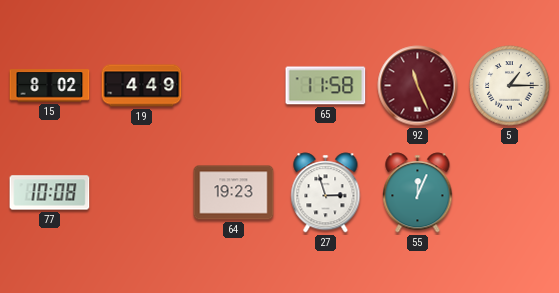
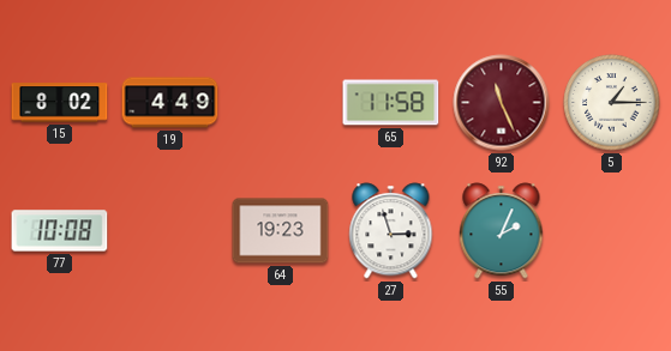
55: 12:04 -> 2:04 (502, 231)
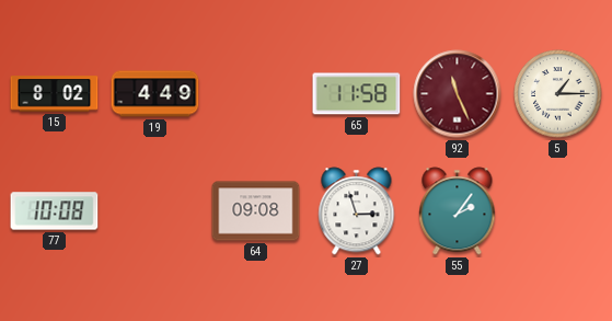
64: 19:23 -> 09:08 (256, 211)
55: 2:04 -> 2:06 (458, 211)
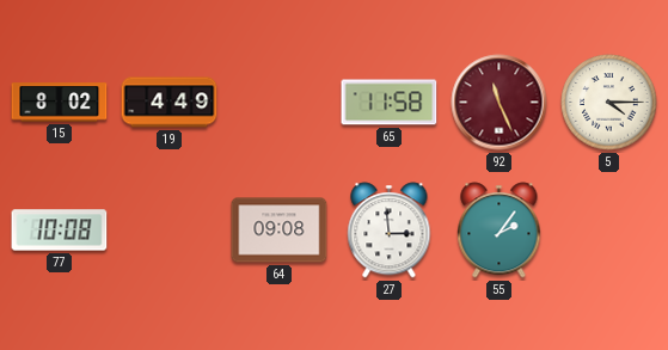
5: 1:15 -> 4:15 (609, 103)
27: 2:57 -> 2:59 (390, 231)
